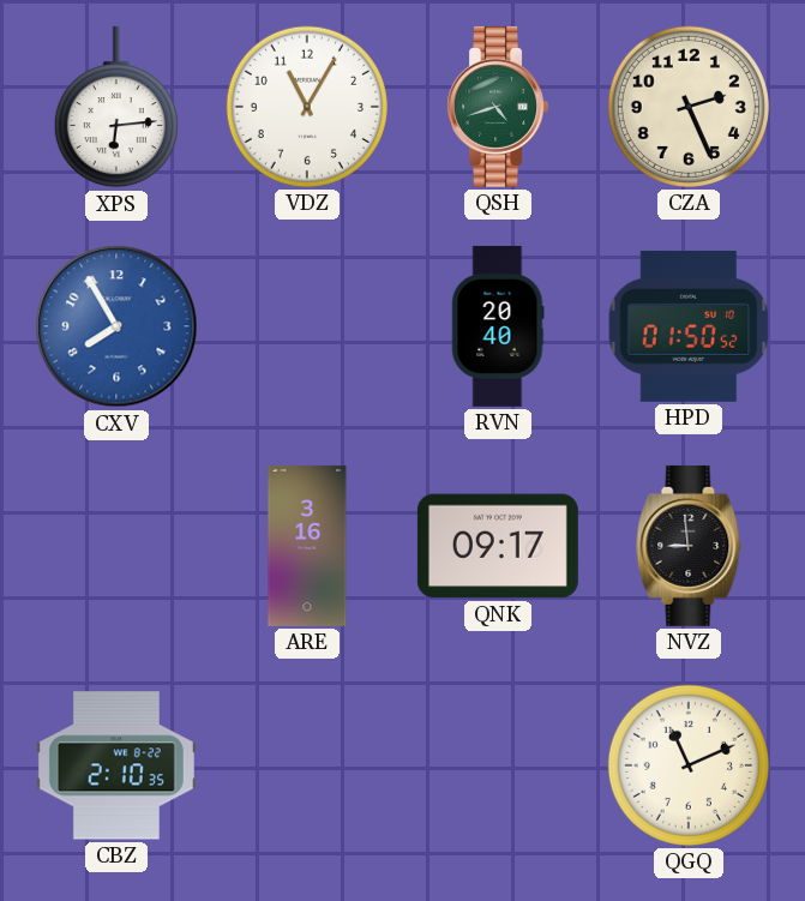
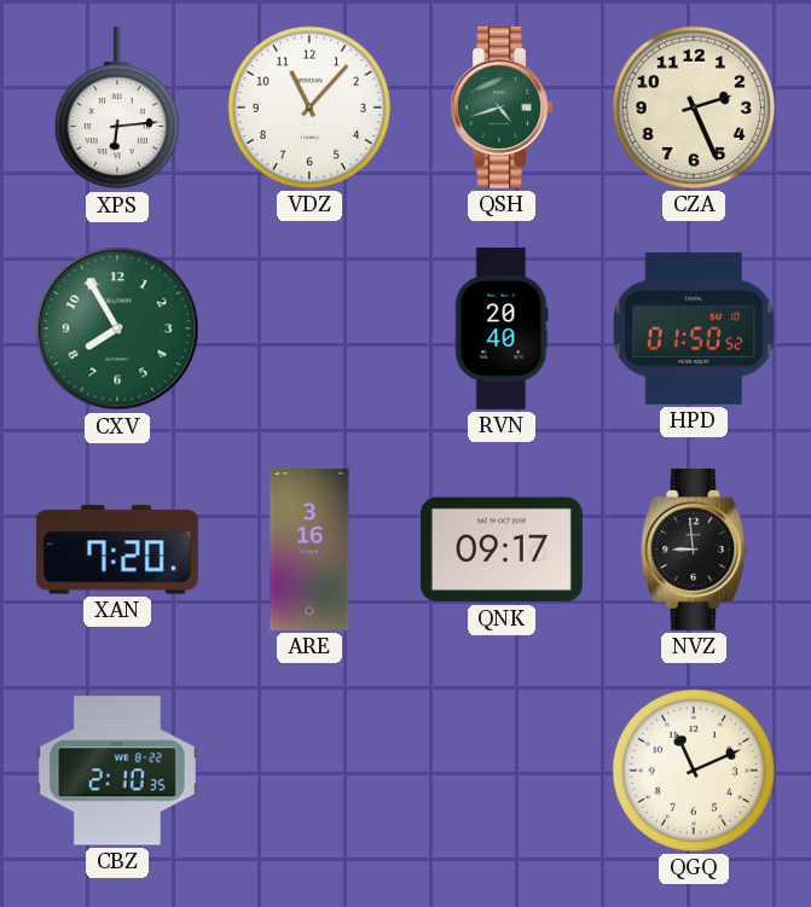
VDZ: 11:05 -> 11:07 (309, 107)
CXV dial: blue -> green (117, 329)
XAN: none -> 7:20 (117, 550)
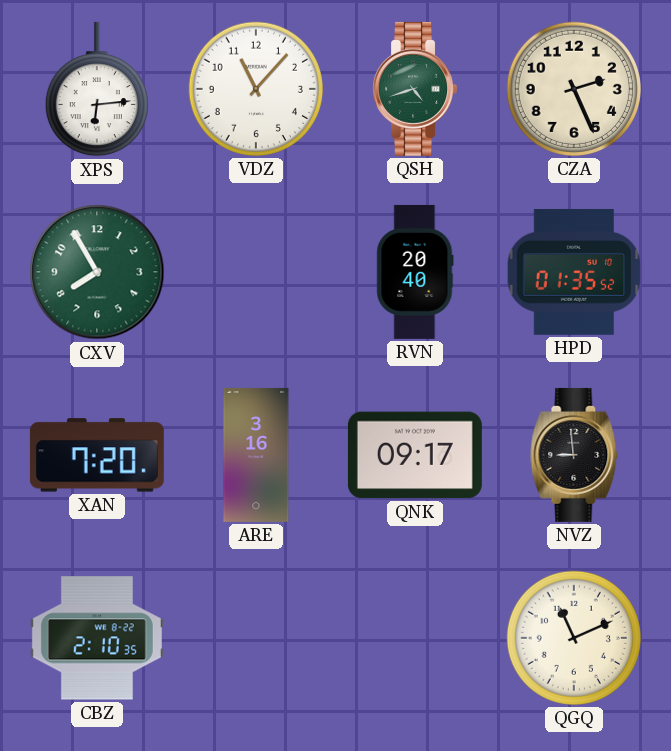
HPD: 01:50 -> 01:35 (574, 272)
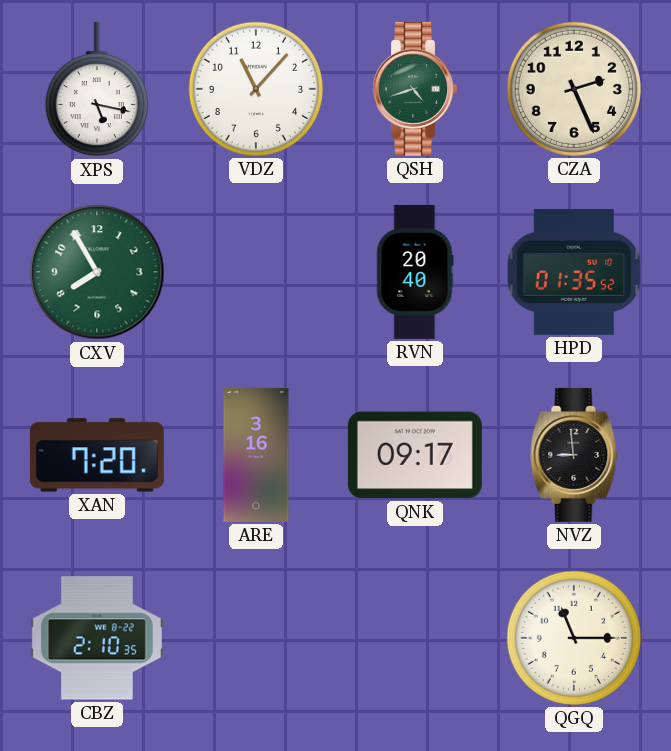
XPS: 6:14 -> 5:17 (97, 89)
QGQ: 11:11 -> 11:15 (574, 638)
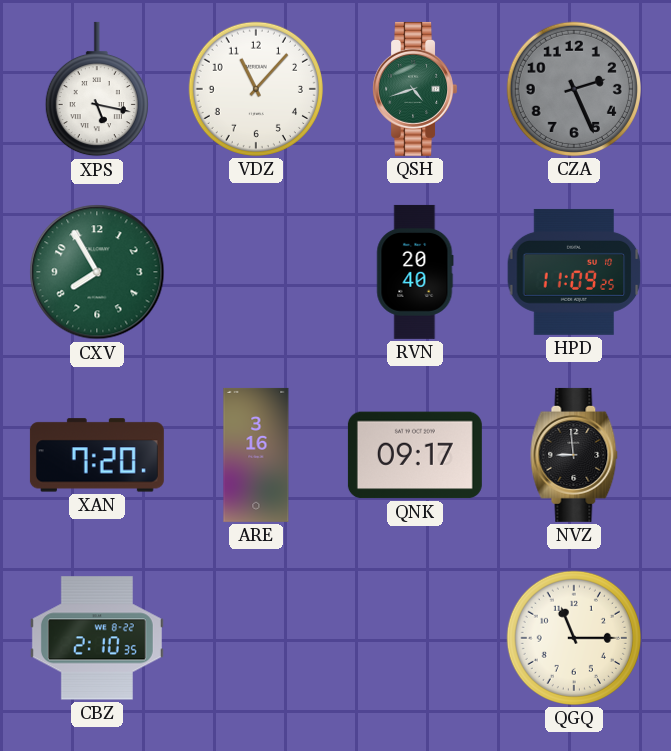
CZA dial: cream -> grey (574, 89)
HPD: 01:35 -> 11:09 (574, 272)
